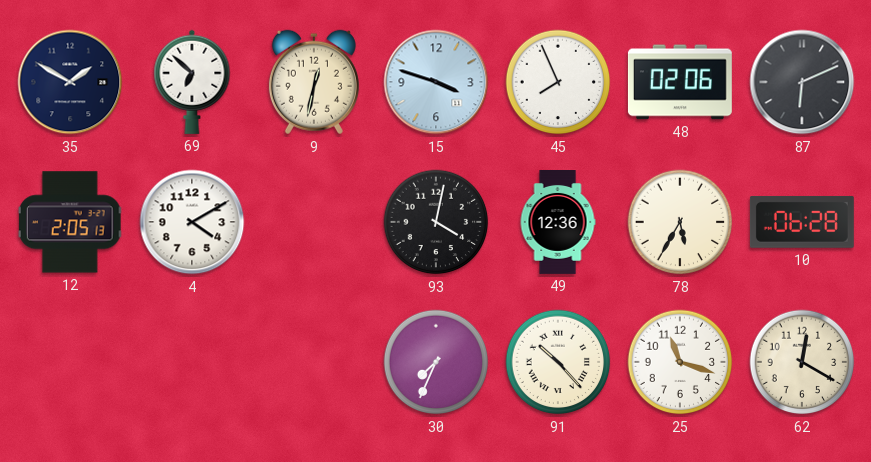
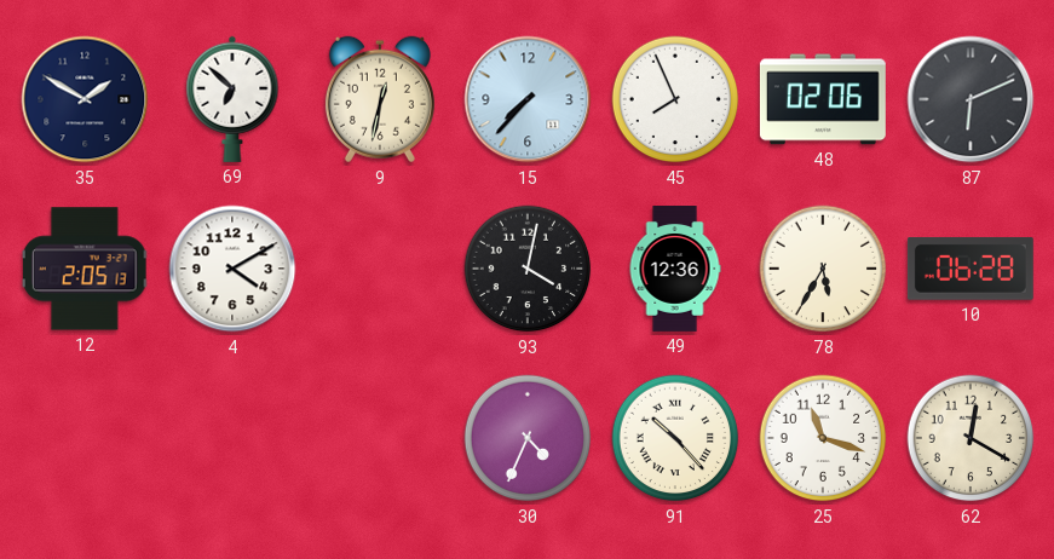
15: 3:48 -> 7:37 (528, 99)
30: 7:34 -> 4:34 (528, 438)
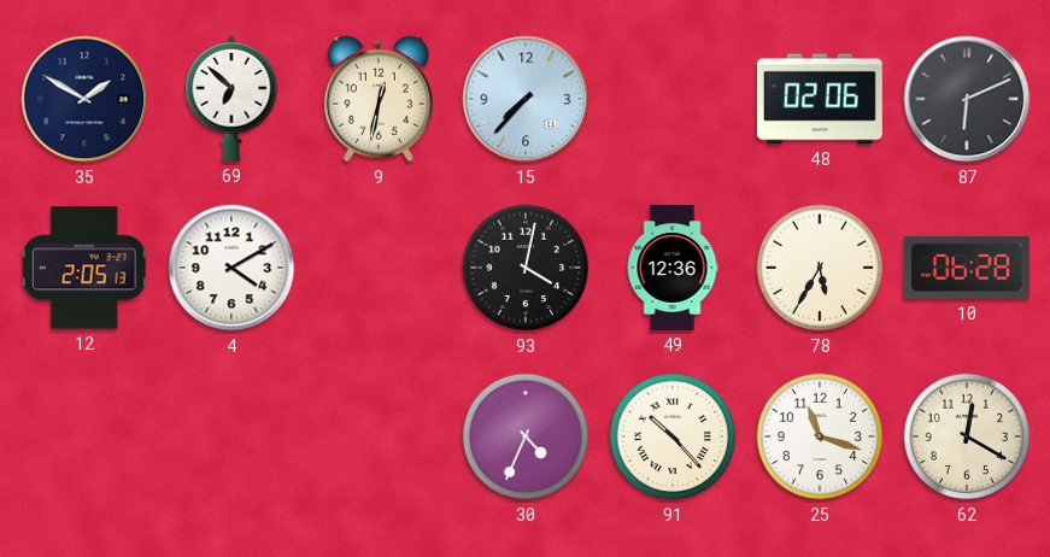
45: 7:56 -> none (675, 99)
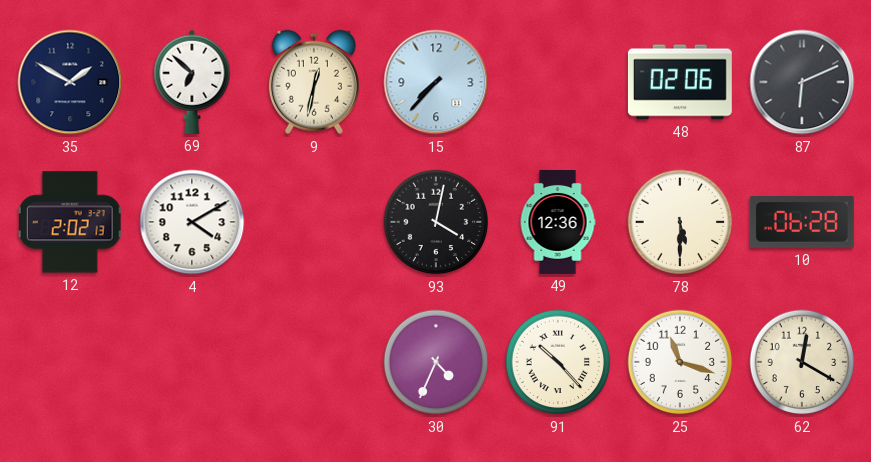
12: 2:05 -> 2:02 (70, 222)
78: 5:35 -> 5:30 (680, 222)
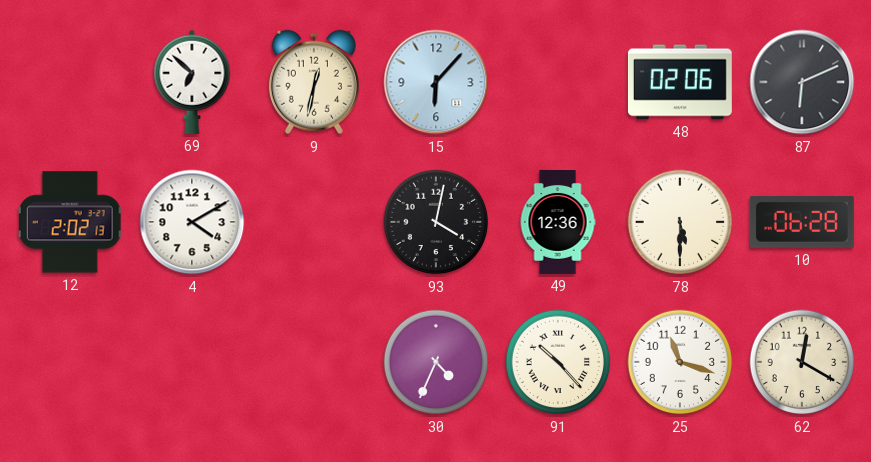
35: 1:50 -> none (70, 82)
15: 7:37 -> 6:07 (436, 82)
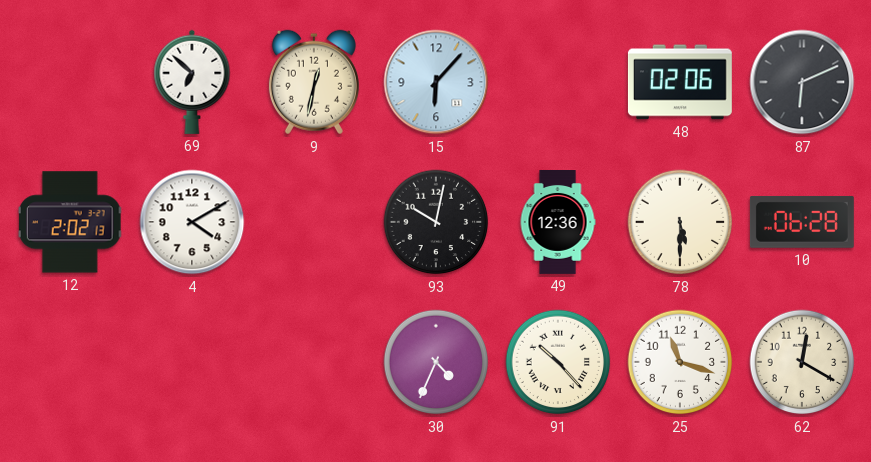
93: 4:02 -> 10:02 (436, 222)
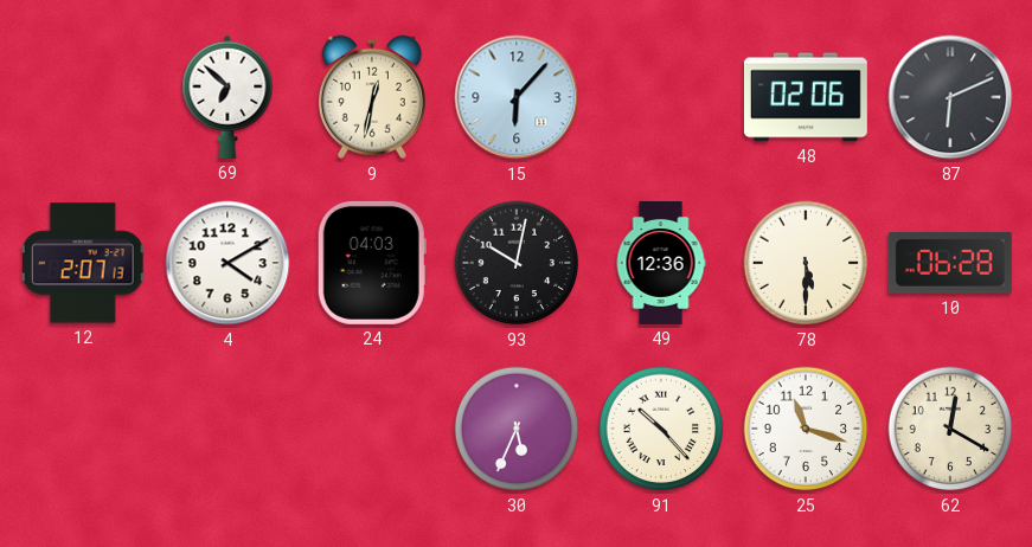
12: 2:02 -> 2:07 (83, 263)
24: none -> 04:03 (372, 263)
30: 4:34 -> 5:34 (517, 429)
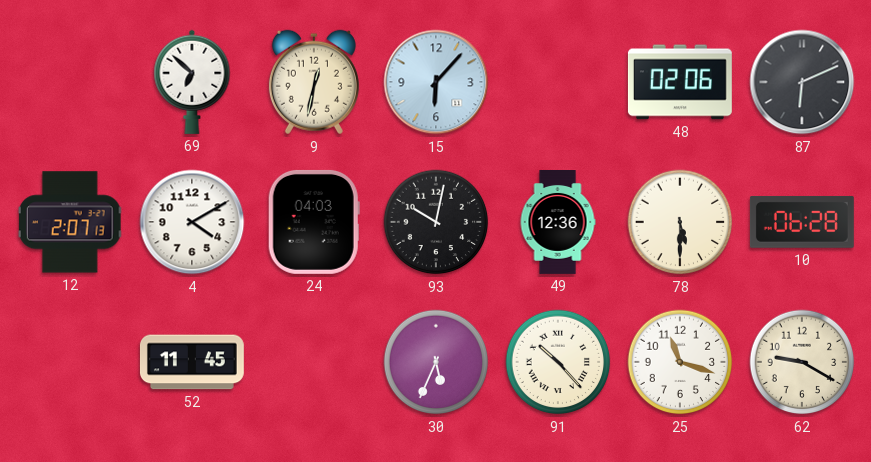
52: none -> 11:45 (192, 362)
62: 12:20 -> 9:20 (802, 362)
